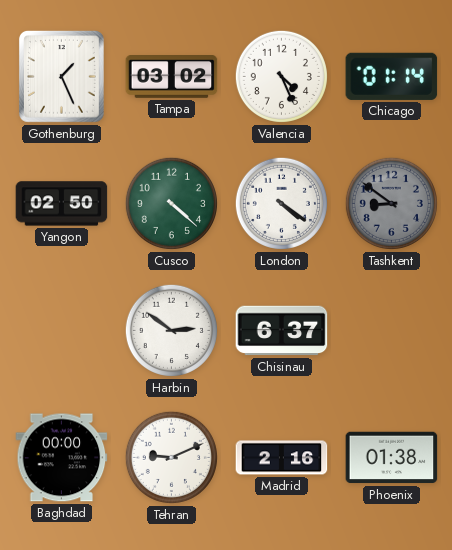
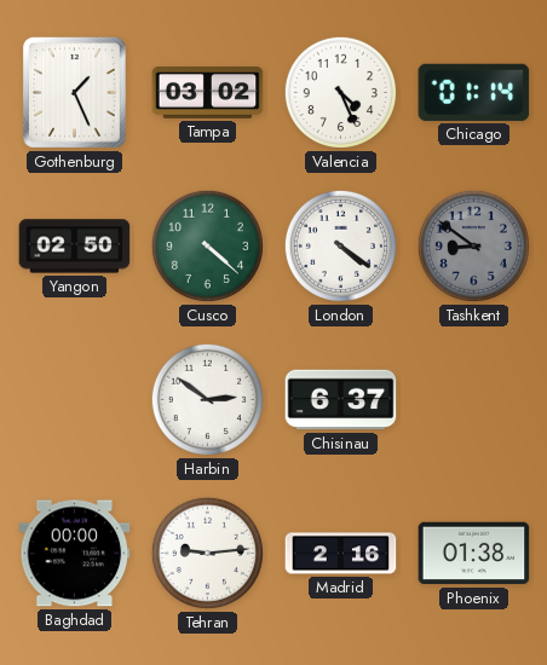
Tehran: 9:11 -> 9:14 (207, 553)
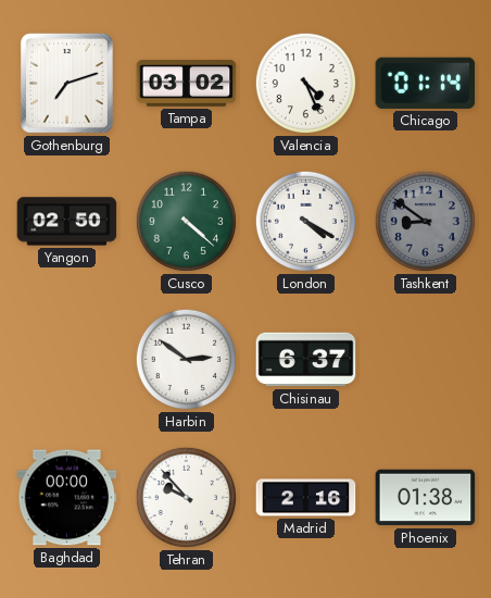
Gothenburg: 1:26 -> 7:12 (66, 83)
London: 4:21 -> 4:20 (305, 221)
Tehran: 9:14 -> 9:53 (186, 497)
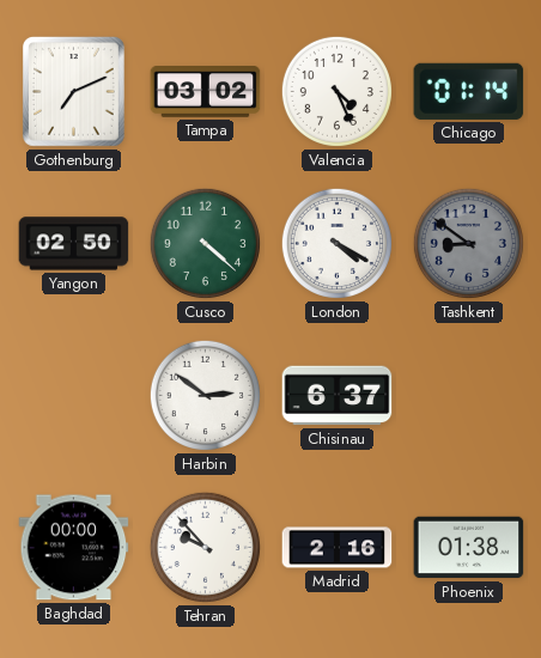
Gothenburg: 7:12 -> 7:11 (73, 91)
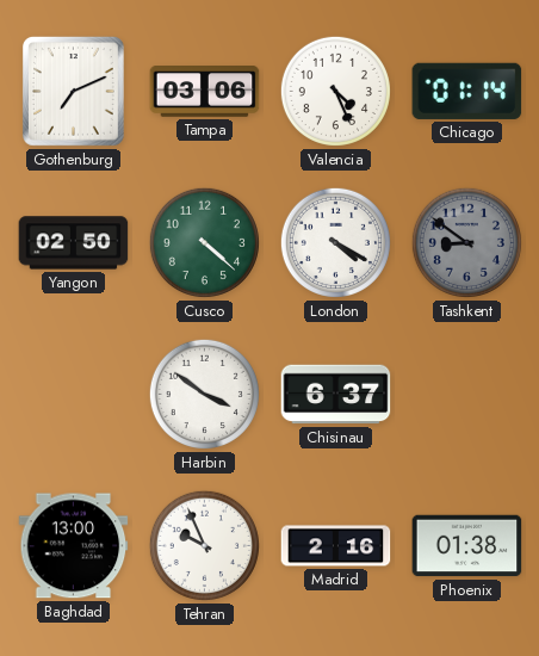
Tampa: 03:02 -> 03:06 (205, 92)
Harbin: 2:51 -> 3:51 (204, 394)
Baghdad: 00:00 -> 13:00 (74, 546)
Tehran: 9:53 -> 9:56 (204, 545)
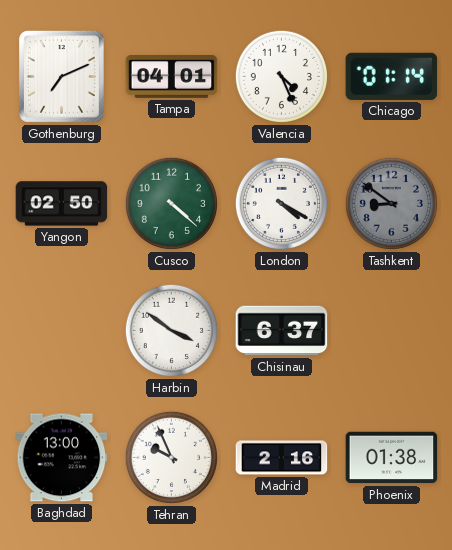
Tampa: 03:06 -> 04:01 (172, 77)
